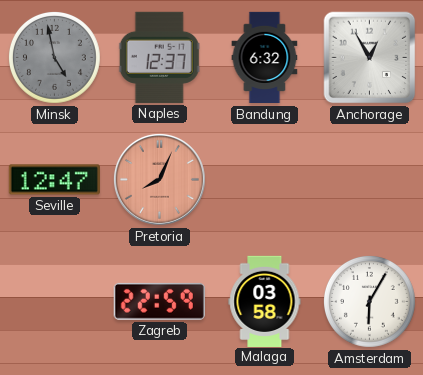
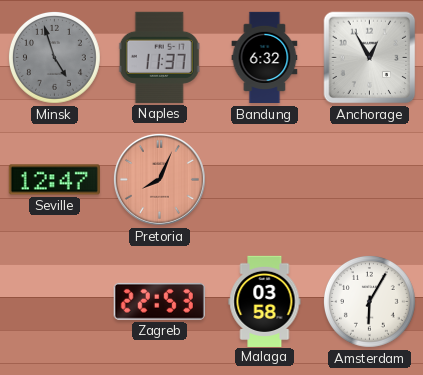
Minsk: 4:58 -> 4:57 (54, 57)
Naples: 12:37 -> 11:37 (159, 57)
Zagreb: 22:59 -> 22:53 (159, 301)
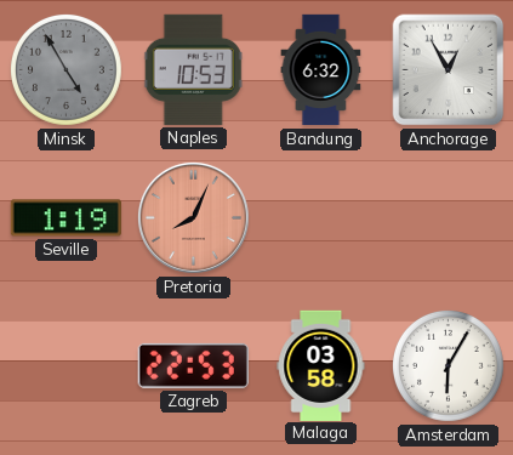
Minsk: 4:57 -> 4:55 (65, 69)
Naples: 11:37 -> 10:53 (193, 69)
Seville: 12:47 -> 1:19 (65, 218)
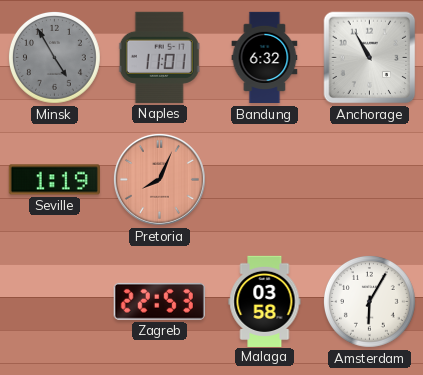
Naples: 10:53 -> 11:01 (159, 57)
Anchorage: 12:55 -> 10:55 (370, 58)
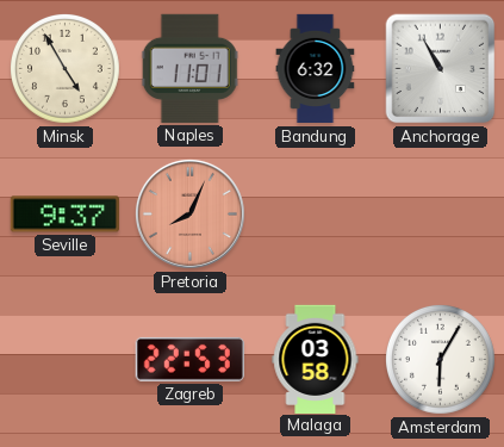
Minsk dial: grey -> cream (64, 68)
Seville: 1:19 -> 9:37 (64, 215)
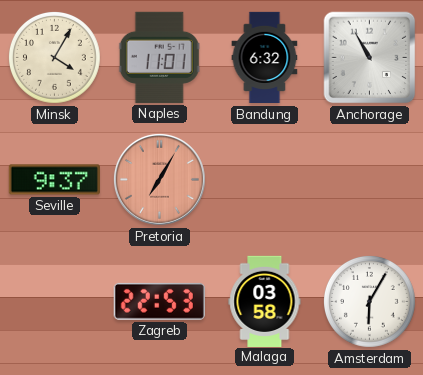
Minsk: 4:55 -> 4:05 (54, 57)
Pretoria: 8:04 -> 7:05 (159, 179)
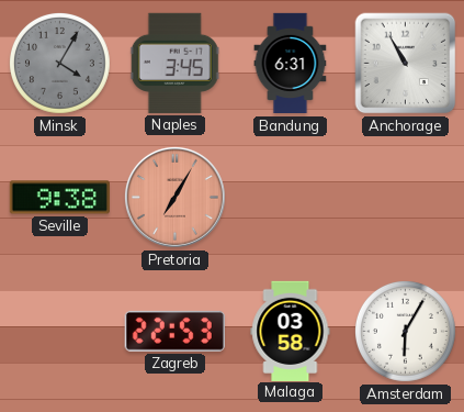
Minsk dial: cream -> grey (59, 63)
Naples: 11:01 -> 3:45 (174, 63)
Bandung: 6:32 -> 6:31 (291, 64)
Seville: 9:37 -> 9:38 (59, 198)
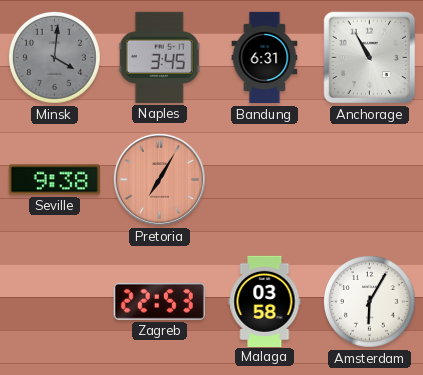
Minsk: 4:05 -> 4:01 (54, 57)
